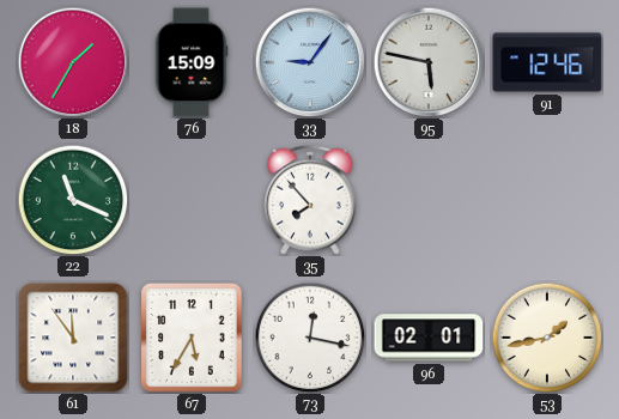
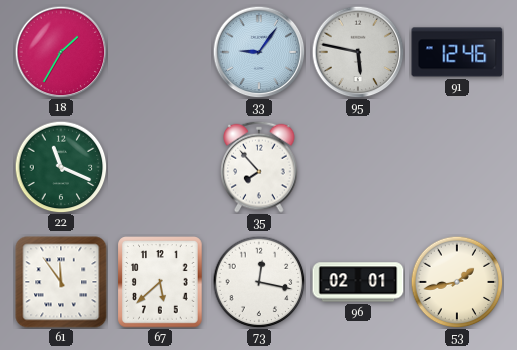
76: 15:09 -> none (192, 62)
67: 5:35 -> 5:38 (160, 282)
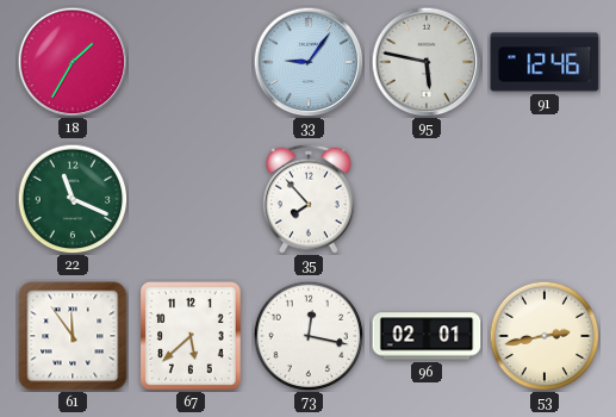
53: 1:43 -> 2:43 (545, 336)
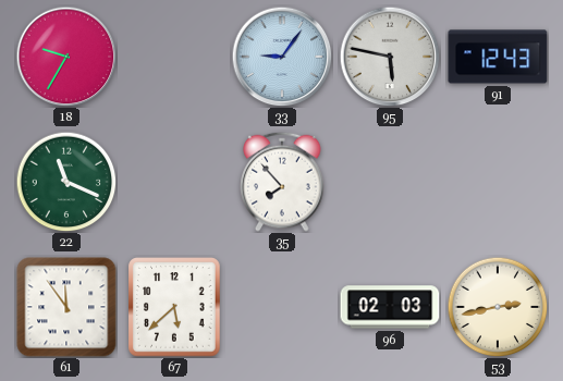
18: 1:35 -> 9:35 (66, 57)
91: 12:46 -> 12:43 (498, 57)
73: 12:17 -> none (309, 336)
96: 02:01 -> 02:03 (390, 307)
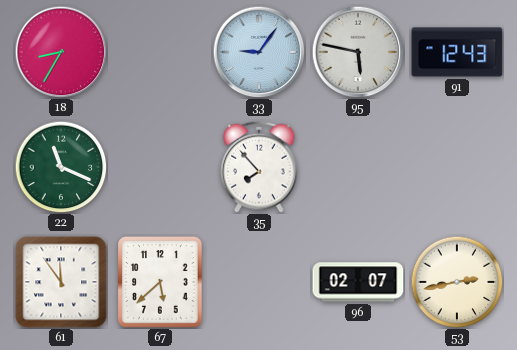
18: 9:35 -> 8:35 (61, 52)
96: 02:03 -> 02:07 (358, 282)
